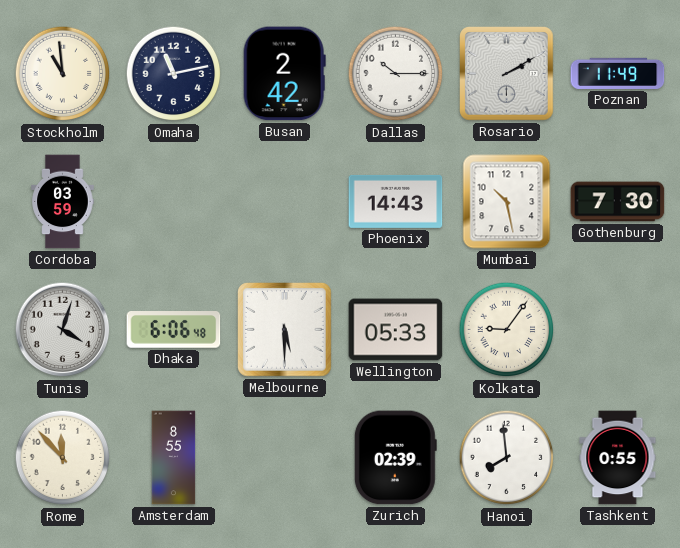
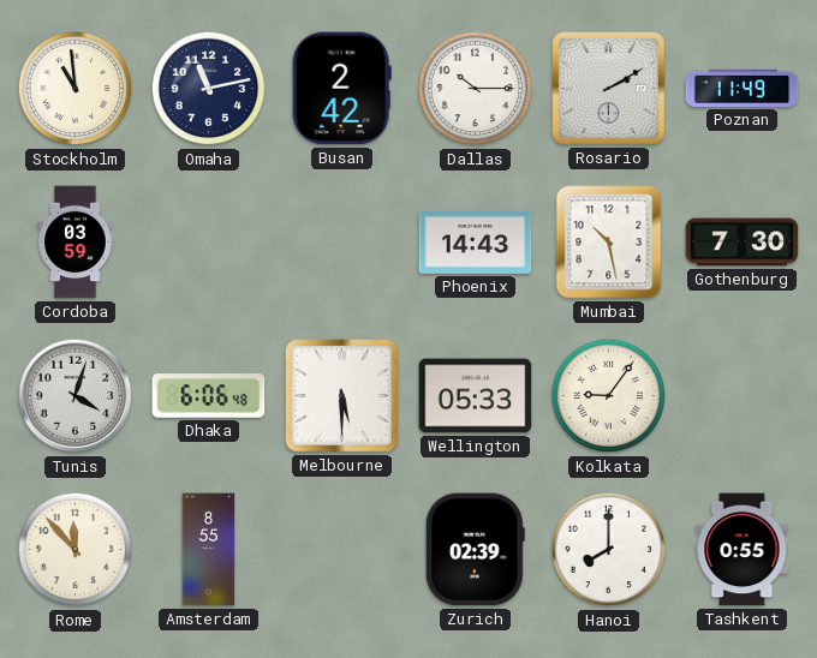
Hanoi: 7:59 -> 8:00 (609, 550)
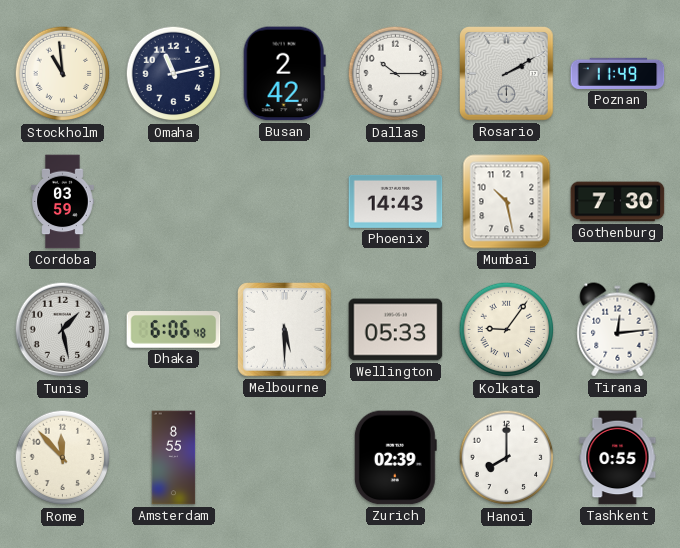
Tunis: 4:03 -> 1:28 (63, 330)
Tirana: none -> 12:14 (618, 330)
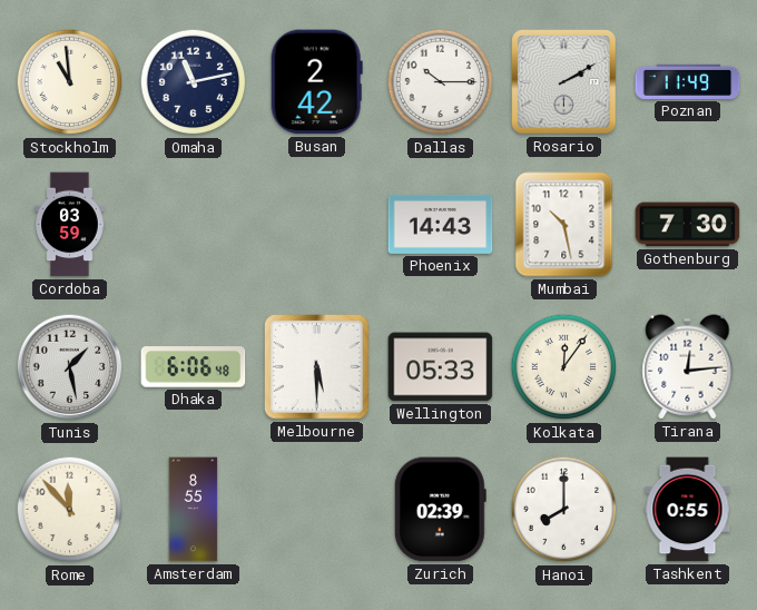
Kolkata: 9:06 -> 12:06 (564, 367)
